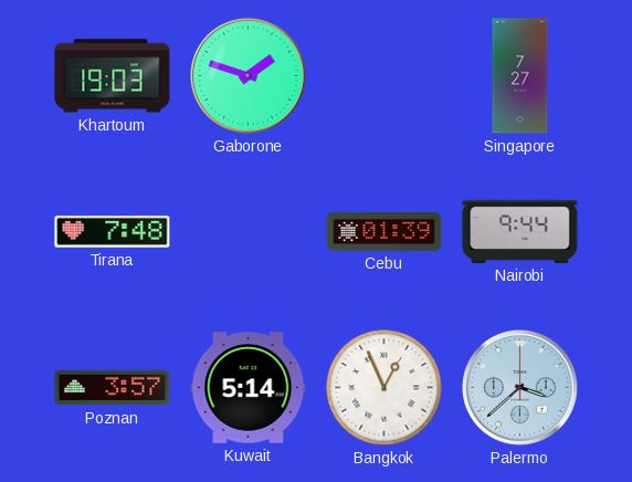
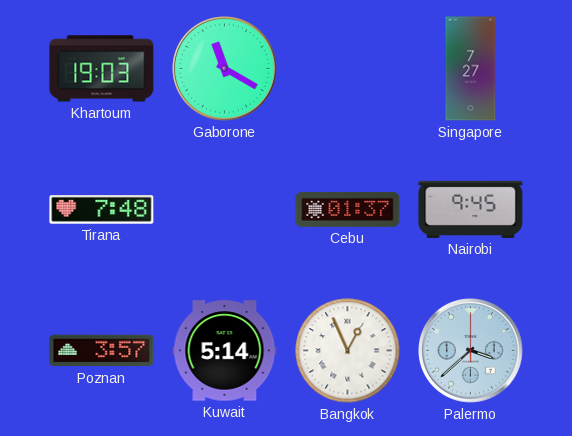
Gaborone: 1:48 -> 11:20 (225, 69)
Cebu: 01:39 -> 01:37 (348, 210)
Nairobi: 9:44 -> 9:45 (471, 209)
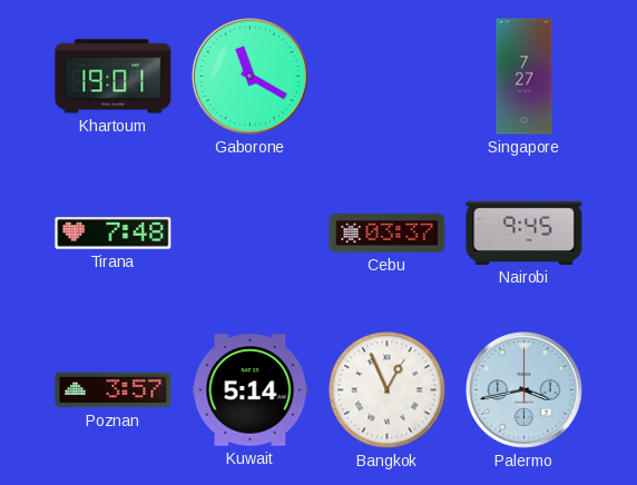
Khartoum: 19:03 -> 19:01 (114, 77)
Cebu: 01:37 -> 03:37 (388, 234)
Palermo: 3:38 -> 3:43 (525, 390)
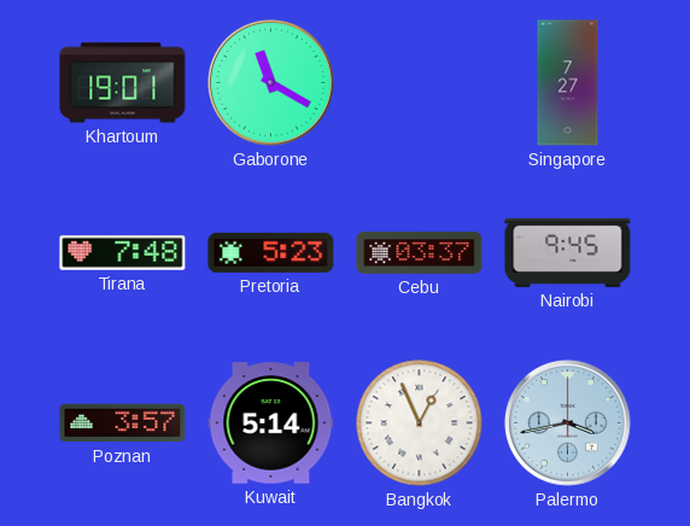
Pretoria: none -> 5:23 (271, 252)
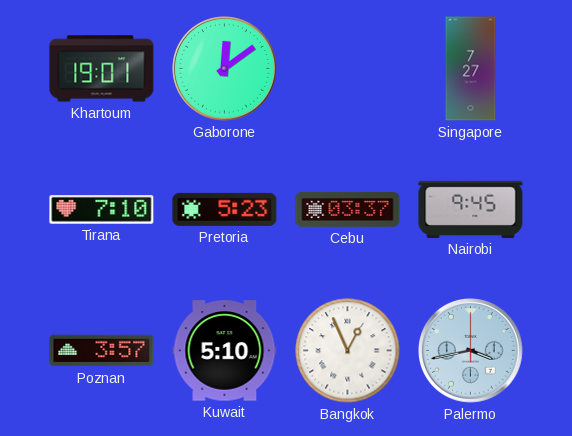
Gaborone: 11:20 -> 12:09 (225, 69)
Tirana: 7:48 -> 7:10 (102, 210)
Kuwait: 5:14 -> 5:10 (225, 351)
